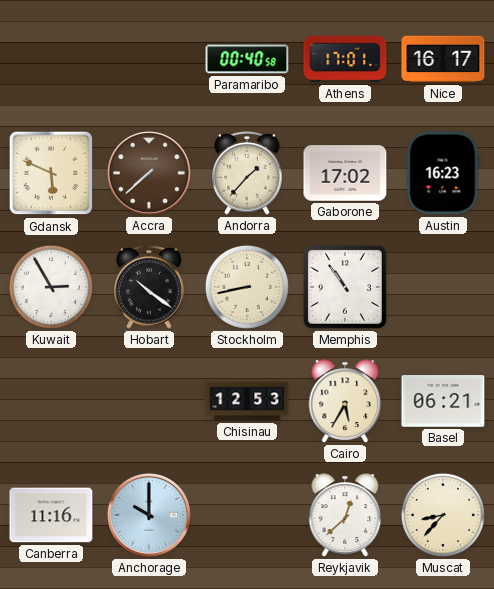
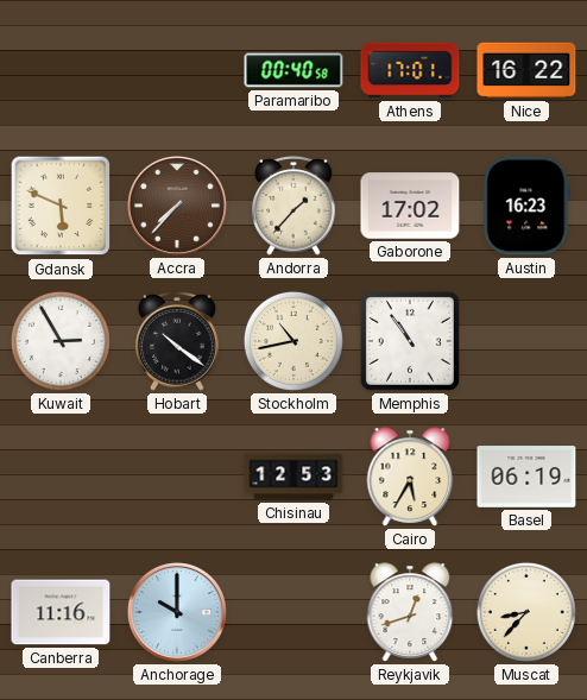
Nice: 16:17 -> 16:22 (526, 70)
Accra: 7:38 -> 7:37 (177, 206)
Stockholm: 8:43 -> 10:43 (293, 341)
Basel: 06:21 -> 06:19 (526, 477)
Reykjavik: 12:38 -> 12:42 (410, 612)
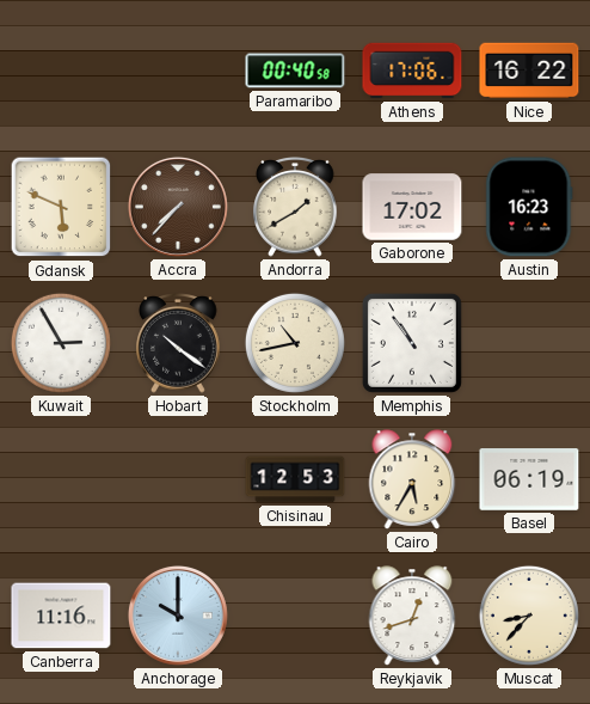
Athens: 17:01 -> 17:06 (412, 71)
Andorra: 1:37 -> 1:40 (295, 208)
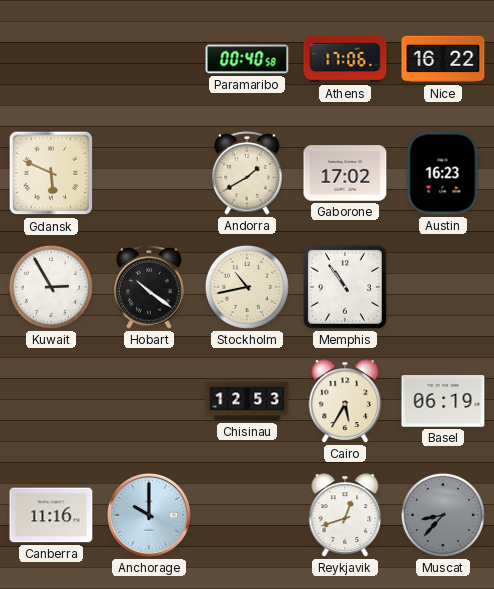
Accra: 7:37 -> none (178, 207)
Muscat dial: cream -> grey (443, 515)
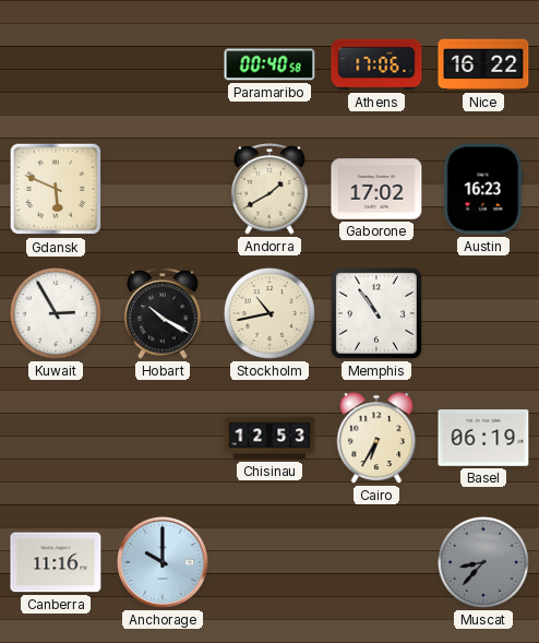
Hobart: 10:21 -> 10:20 (163, 314)
Cairo: 5:35 -> 6:35 (376, 438)
Reykjavik: 12:42 -> none (345, 515)
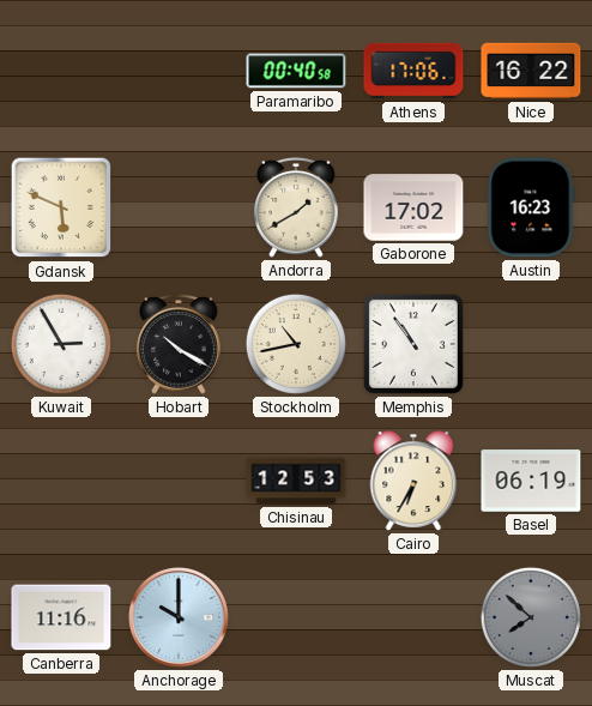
Muscat: 8:37 -> 7:52 (531, 617)
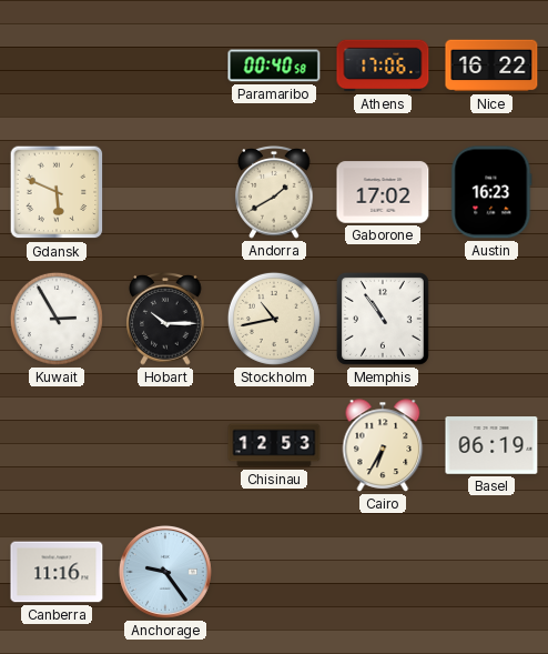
Hobart: 10:20 -> 10:15 (165, 320)
Anchorage: 10:00 -> 9:24 (165, 572)
Muscat: 7:52 -> none (531, 617)
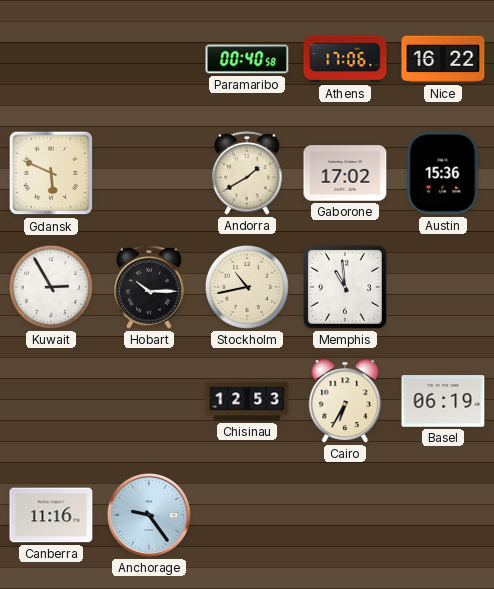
Austin: 16:23 -> 15:36 (443, 173)
Memphis: 10:54 -> 10:59 (345, 287)
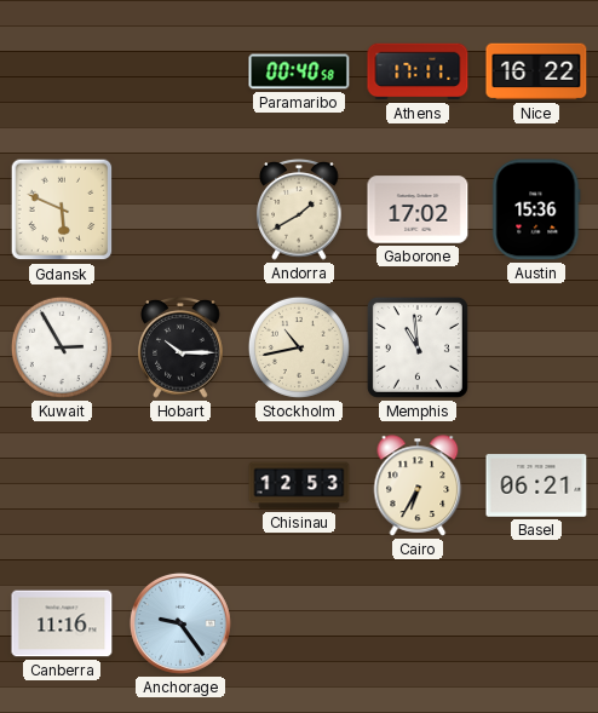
Athens: 17:06 -> 17:11 (418, 71)
Basel: 06:19 -> 06:21 (536, 485)
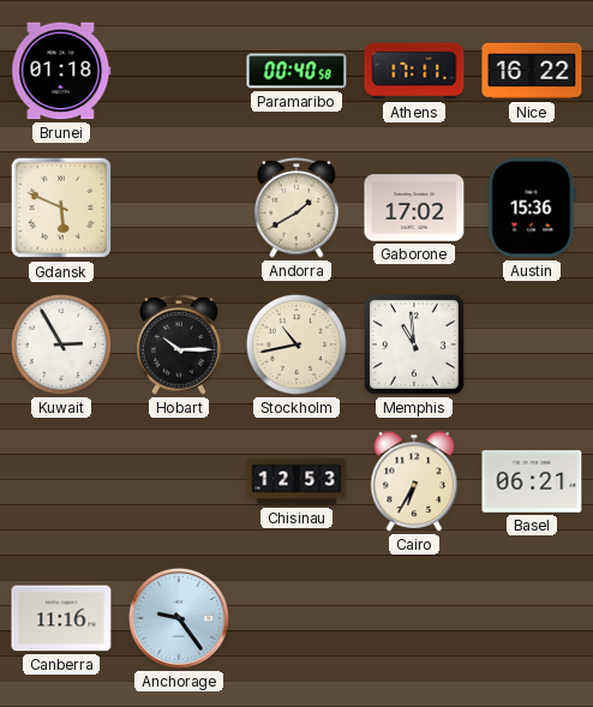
Brunei: none -> 01:18 (61, 71)
